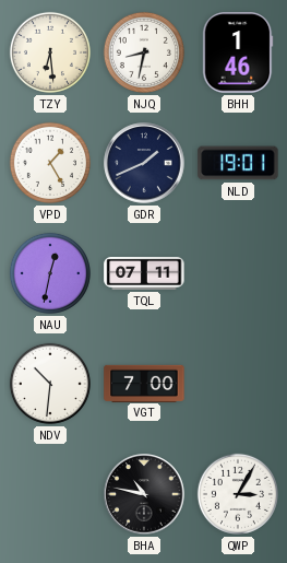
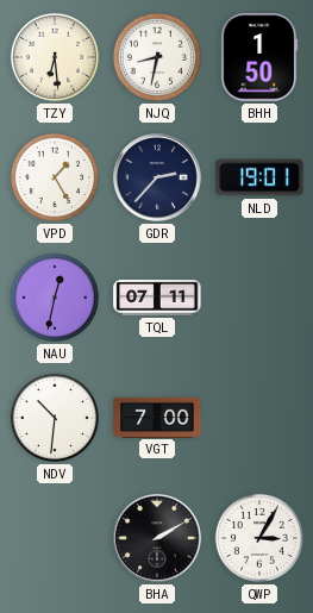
BHH: 1:46 -> 1:50 (259, 57)
GDR: 1:41 -> 2:37 (157, 177)
BHA: 10:47 -> 2:10 (157, 538)
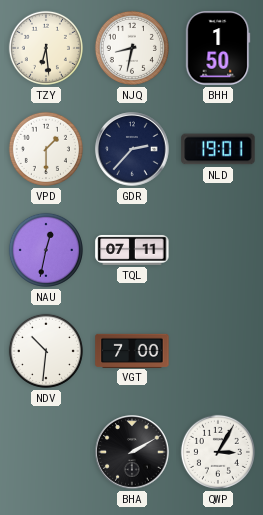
VPD: 1:25 -> 1:30 (46, 149)
